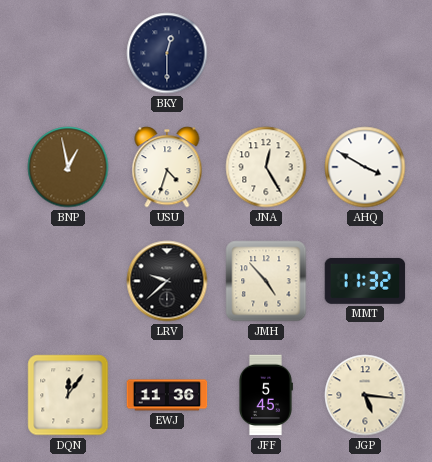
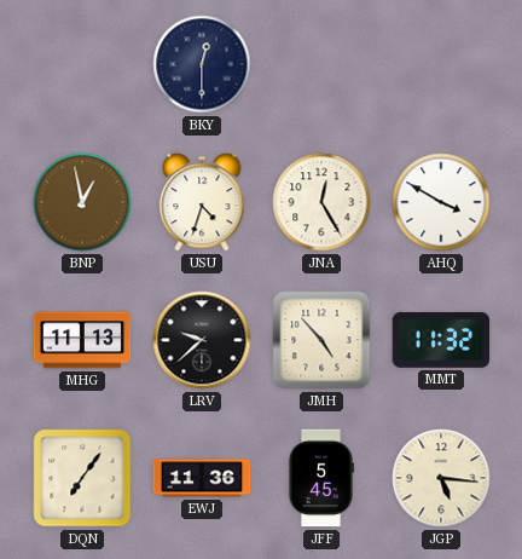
MHG: none -> 11:13 (82, 340)
DQN: 12:06 -> 7:06 (82, 478)
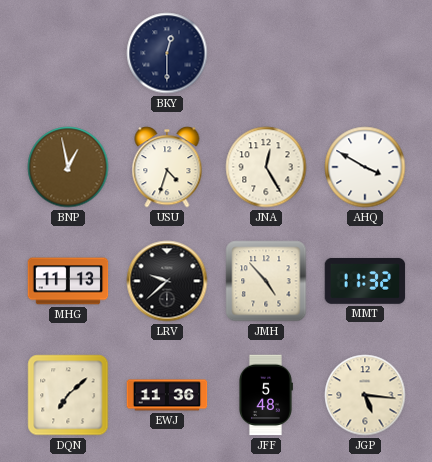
DQN: 7:06 -> 7:08 (68, 395)
JFF: 5:45 -> 5:48 (265, 395)
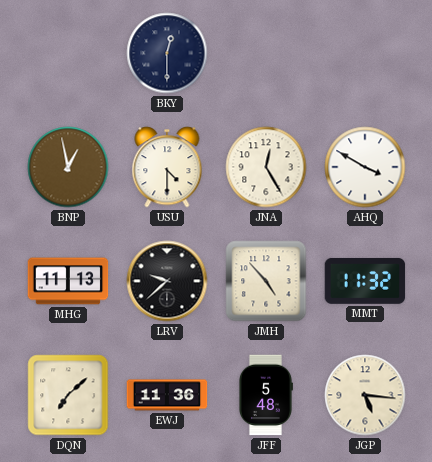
USU: 4:33 -> 4:30 (167, 167)
